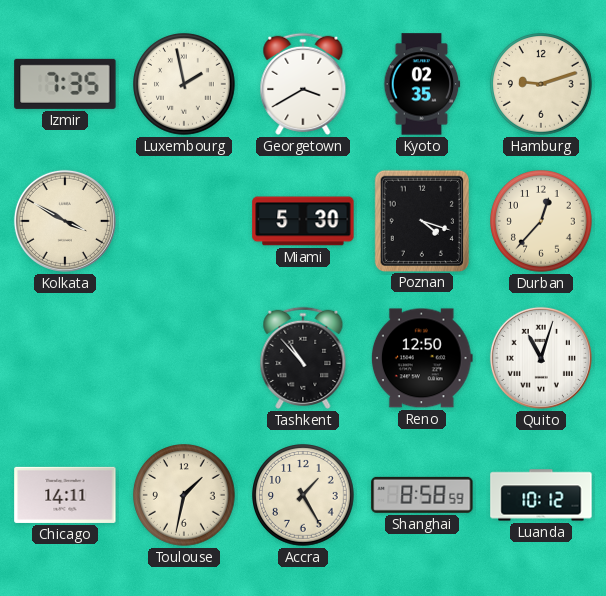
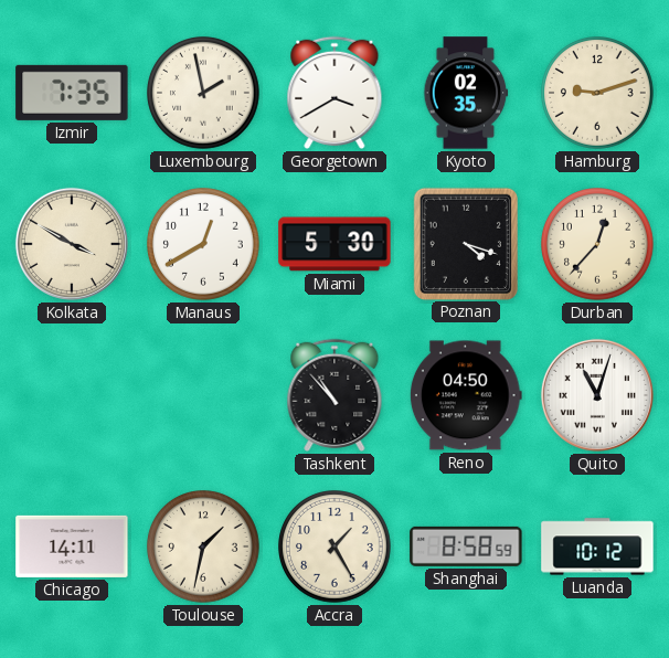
Manaus: none -> 12:40 (204, 245)
Reno: 12:50 -> 04:50 (466, 395)
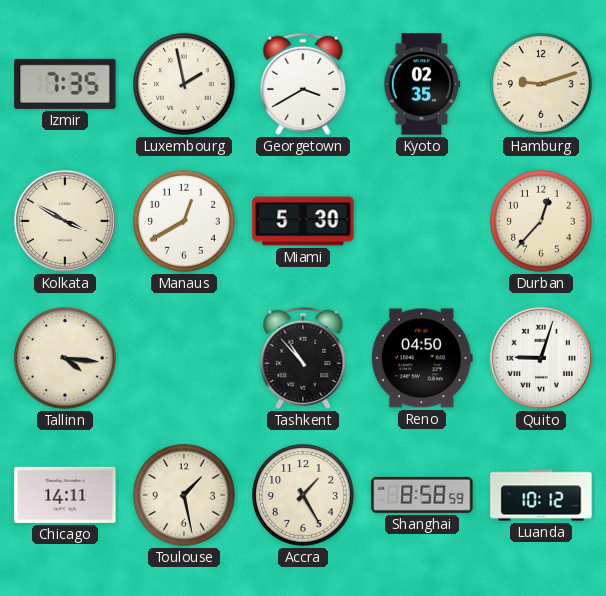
Poznan: 4:18 -> none (465, 243)
Tallinn: none -> 4:16 (66, 359)
Quito: 11:03 -> 9:03 (541, 358)
Toulouse: 1:32 -> 1:28 (185, 496)
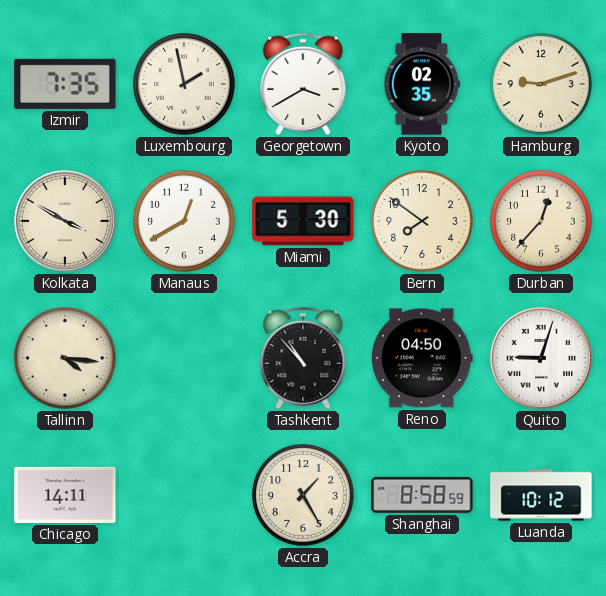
Bern: none -> 7:51 (423, 222)
Toulouse: 1:28 -> none (185, 496)
